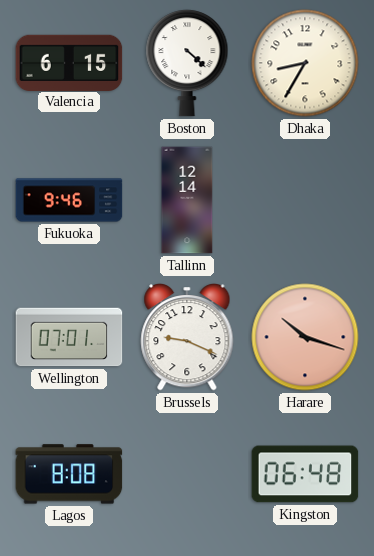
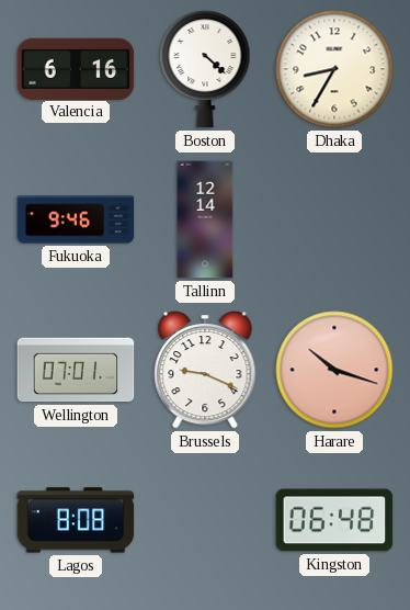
Valencia: 6:15 -> 6:16 (76, 68)
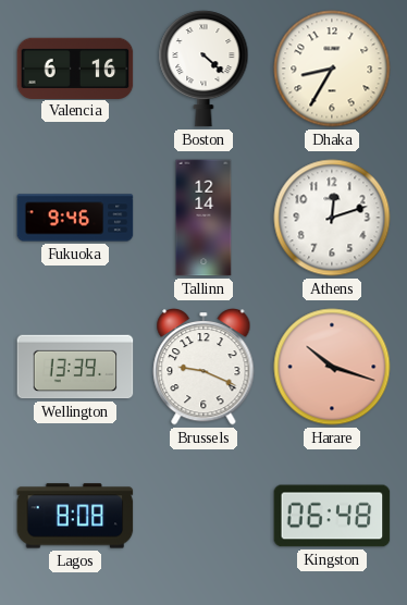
Athens: none -> 12:12 (332, 218)
Wellington: 07:01 -> 13:39 (75, 367)
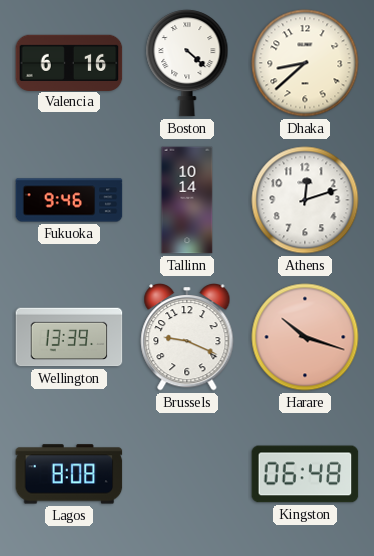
Dhaka: 8:35 -> 8:38 (305, 63)
Tallinn: 12:14 -> 10:14 (187, 200)
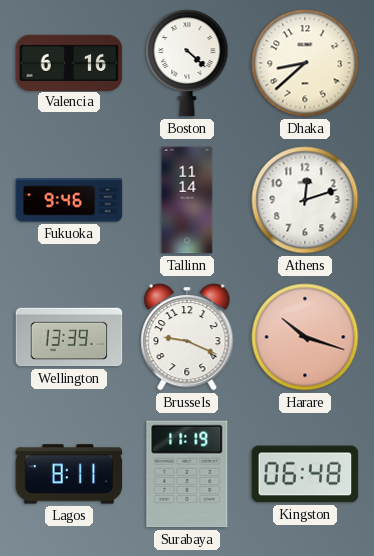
Tallinn: 10:14 -> 11:14 (187, 200)
Lagos: 8:08 -> 8:11 (69, 474)
Surabaya: none -> 11:19 (187, 474)
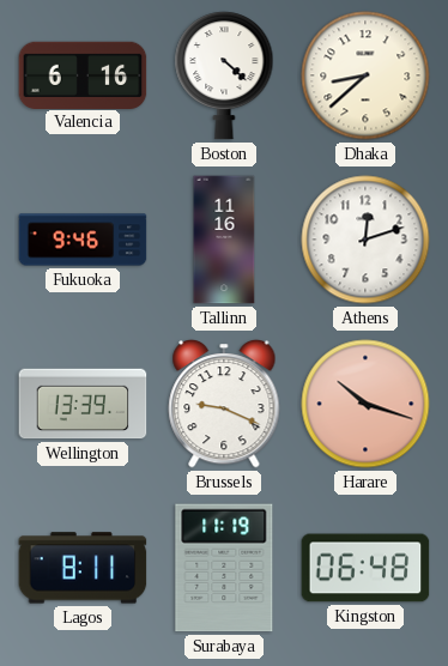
Tallinn: 11:14 -> 11:16 (224, 240)
